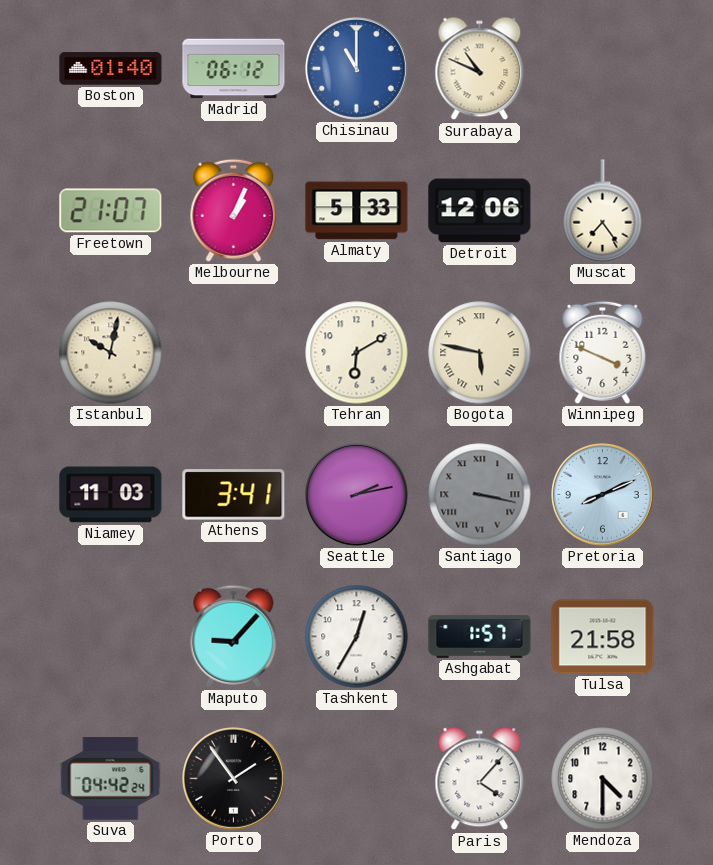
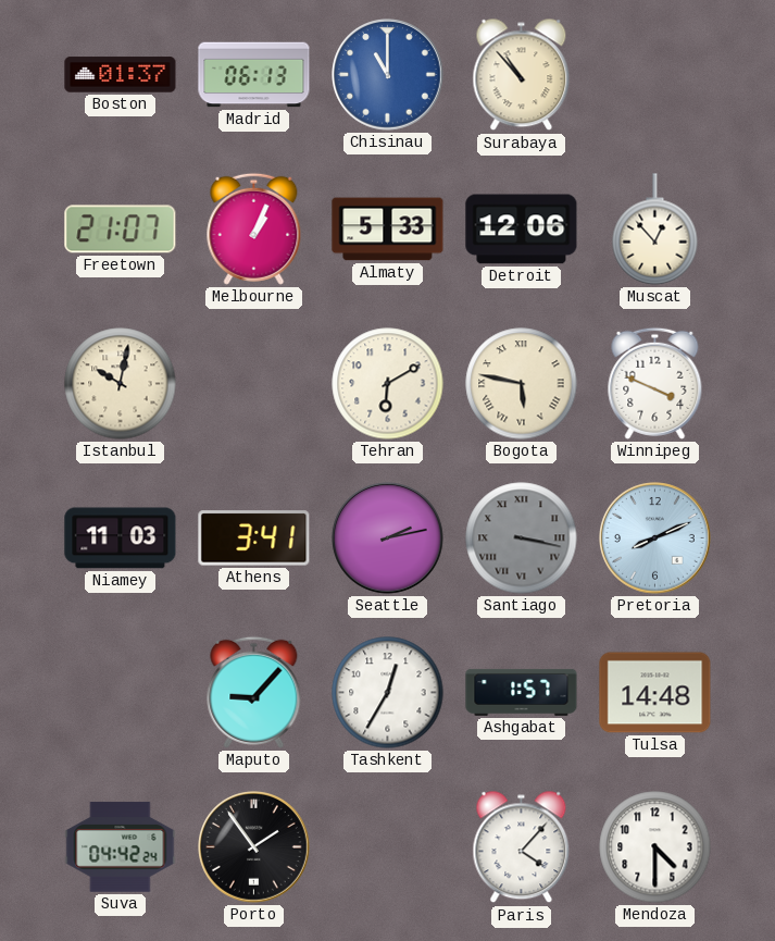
Boston: 01:40 -> 01:37 (121, 75)
Madrid: 06:12 -> 06:13 (254, 75)
Surabaya: 10:49 -> 10:53 (522, 75)
Muscat: 7:24 -> 12:53 (655, 230)
Tulsa: 21:58 -> 14:48 (655, 693)
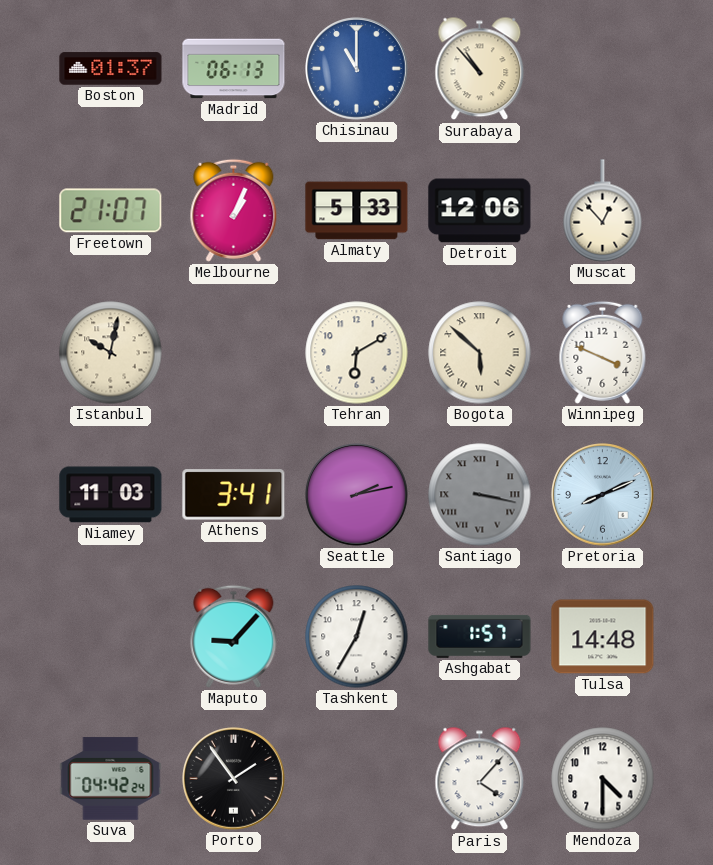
Bogota: 5:47 -> 5:52 (480, 353)
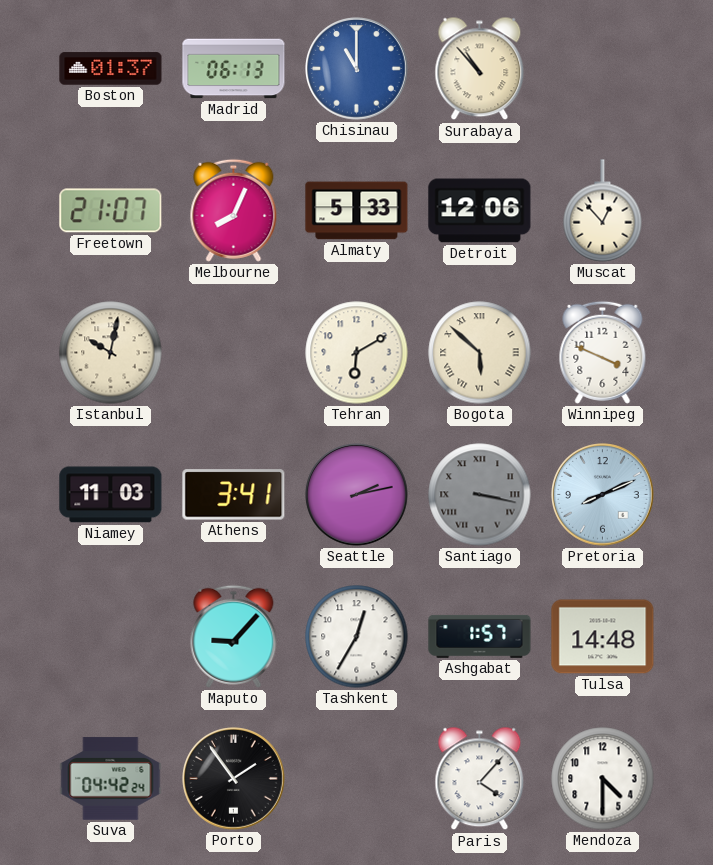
Melbourne: 1:04 -> 8:04 (234, 210)
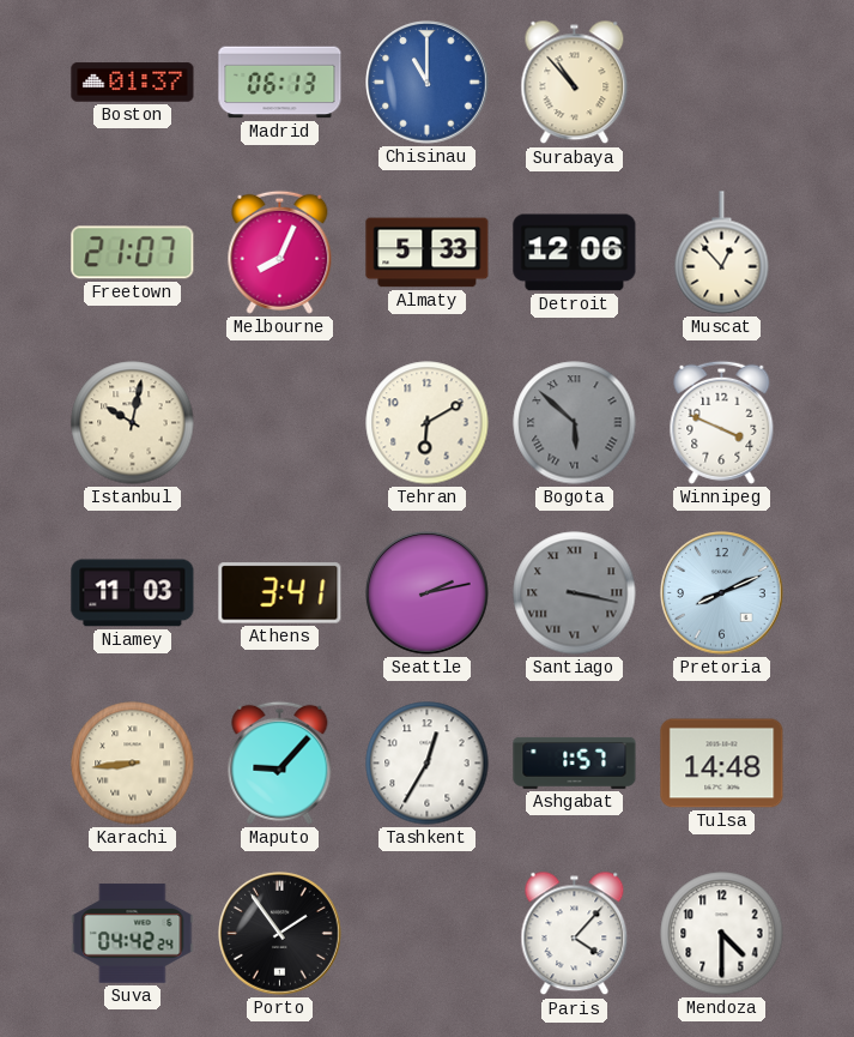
Bogota dial: cream -> grey (575, 423)
Karachi: none -> 8:44 (133, 764)
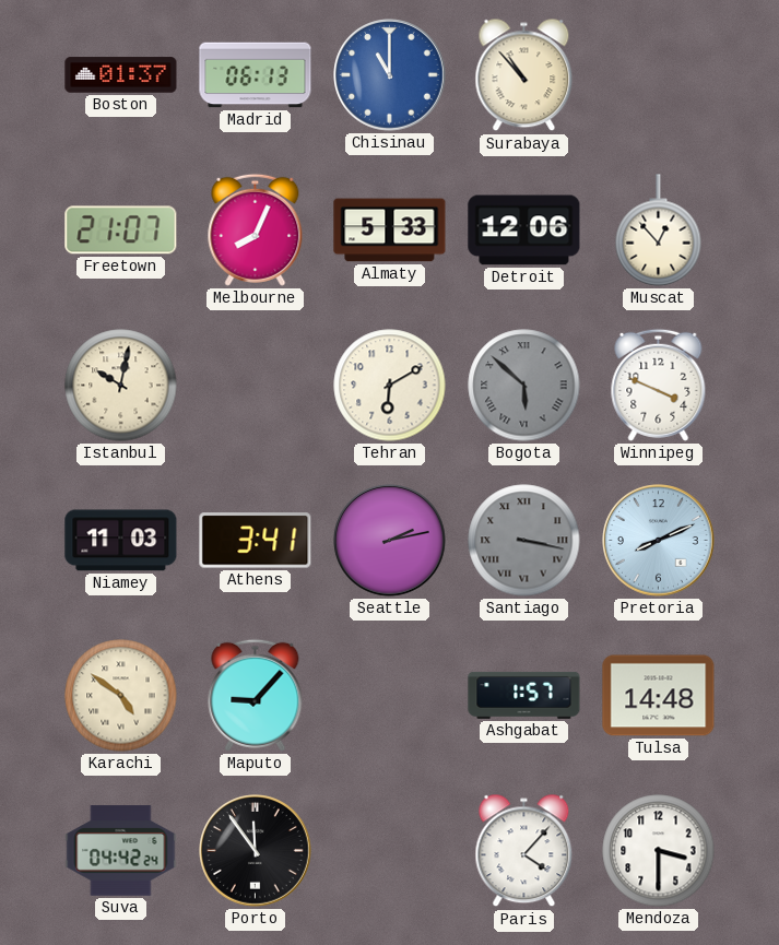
Karachi: 8:44 -> 4:51 (121, 696)
Tashkent: 12:35 -> none (428, 764)
Porto: 1:54 -> 11:54 (256, 851)
Mendoza: 4:30 -> 3:30 (659, 851)
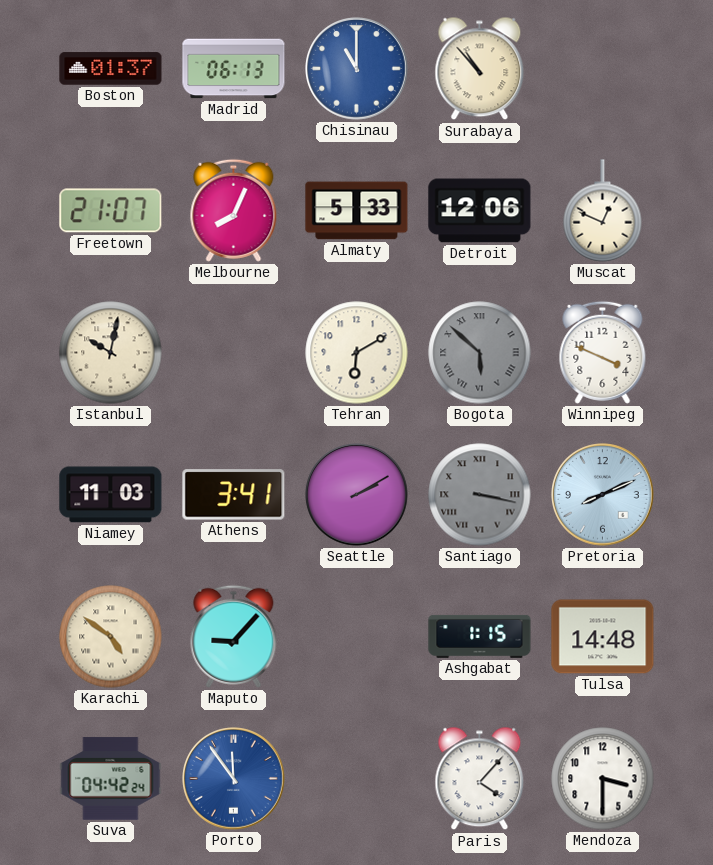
Muscat: 12:53 -> 12:49 (603, 211)
Seattle: 2:13 -> 2:10 (357, 495)
Ashgabat: 1:57 -> 1:15 (480, 636)
Porto dial: black -> blue (234, 779)
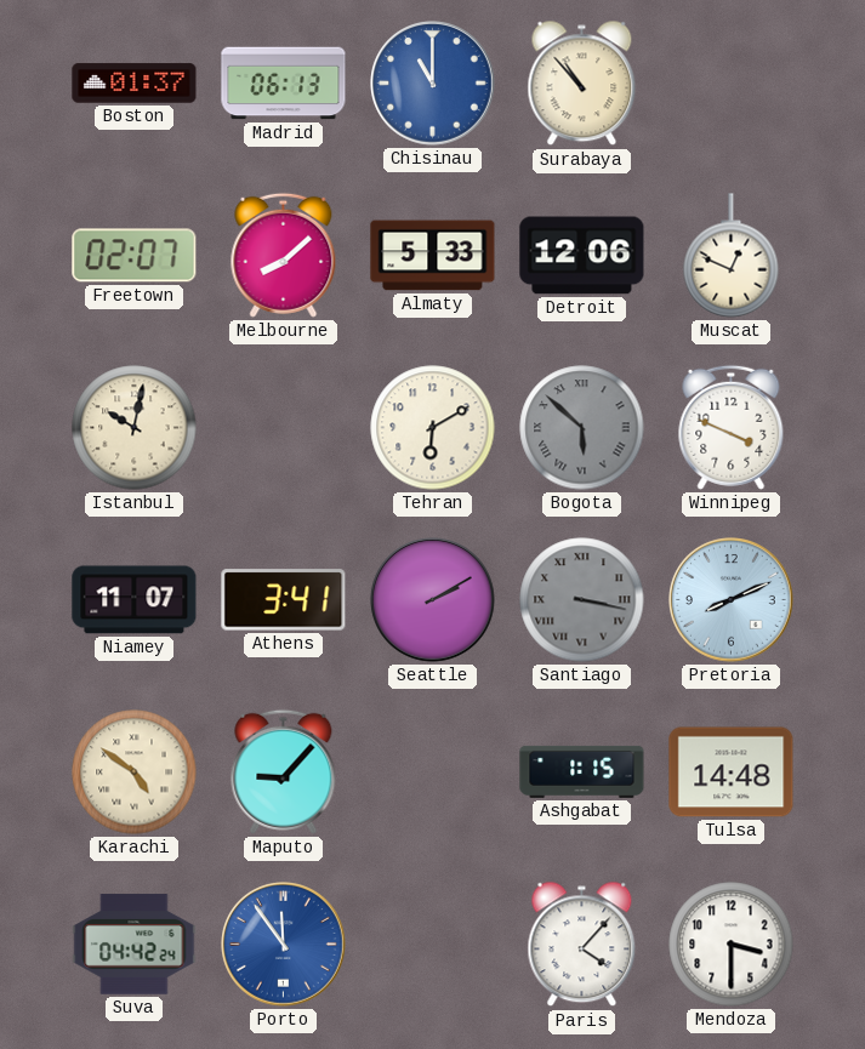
Freetown: 21:07 -> 02:07 (135, 256)
Melbourne: 8:04 -> 8:08 (284, 255)
Niamey: 11:03 -> 11:07 (135, 600)
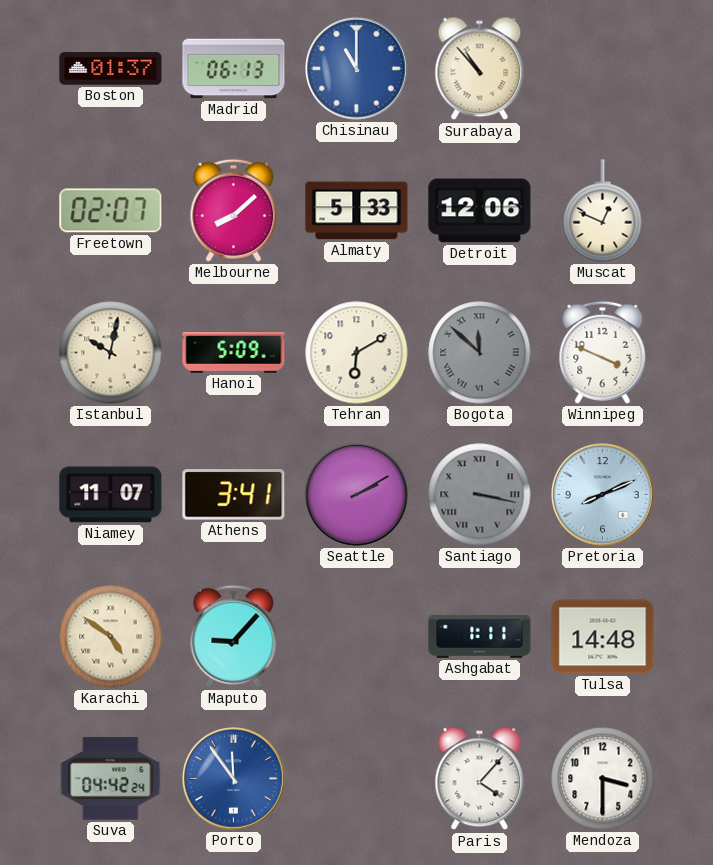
Hanoi: none -> 5:09 (234, 353)
Bogota: 5:52 -> 11:52 (480, 353)
Ashgabat: 1:15 -> 1:11 (480, 636)
